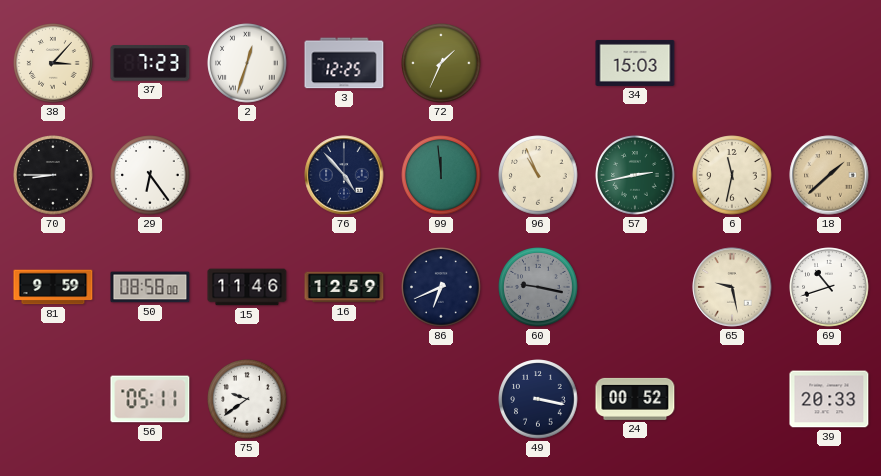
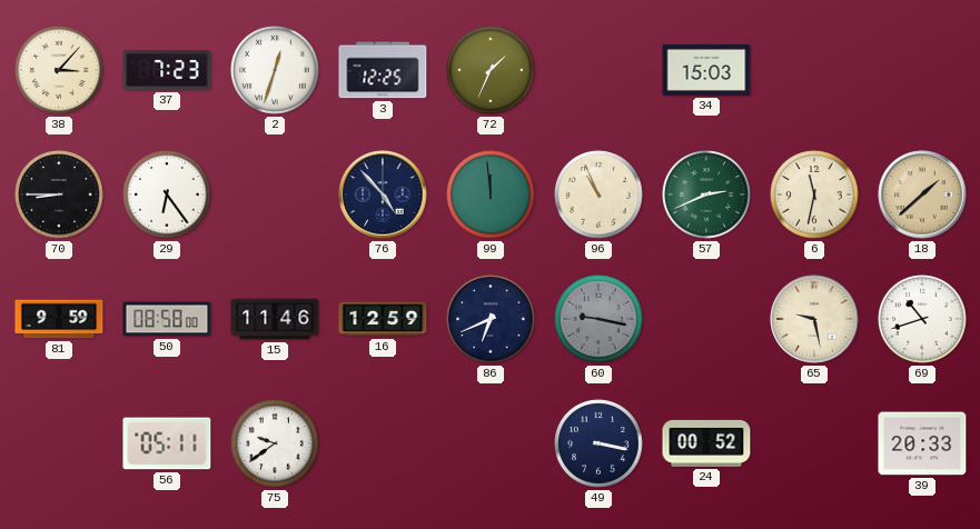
57: 2:43 -> 2:41 (706, 194)
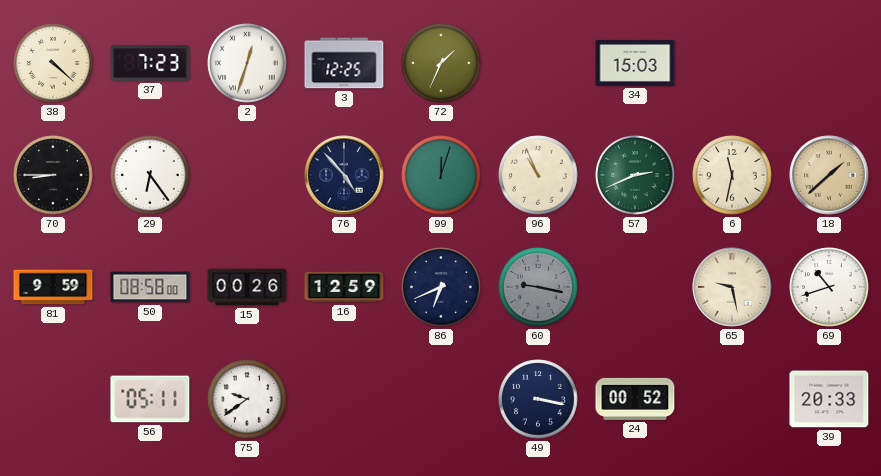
38: 3:07 -> 4:22 (53, 63)
99: 11:59 -> 12:03 (441, 175)
15: 11:46 -> 00:26 (247, 287)
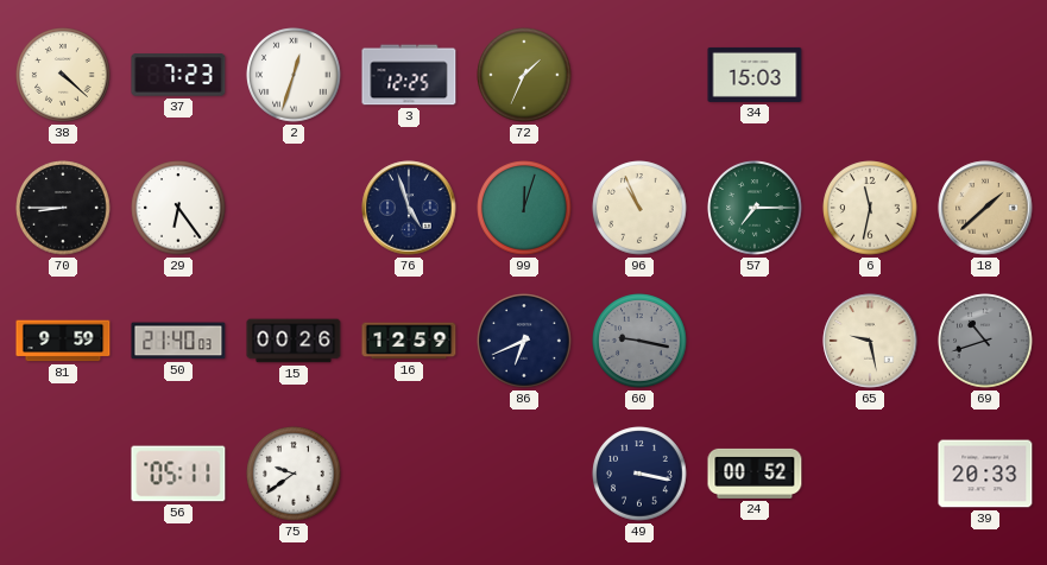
76: 4:53 -> 4:57 (409, 208)
57: 2:41 -> 7:15 (755, 208)
50: 08:58 -> 21:40 (178, 341)
69 dial: white -> grey (985, 341)
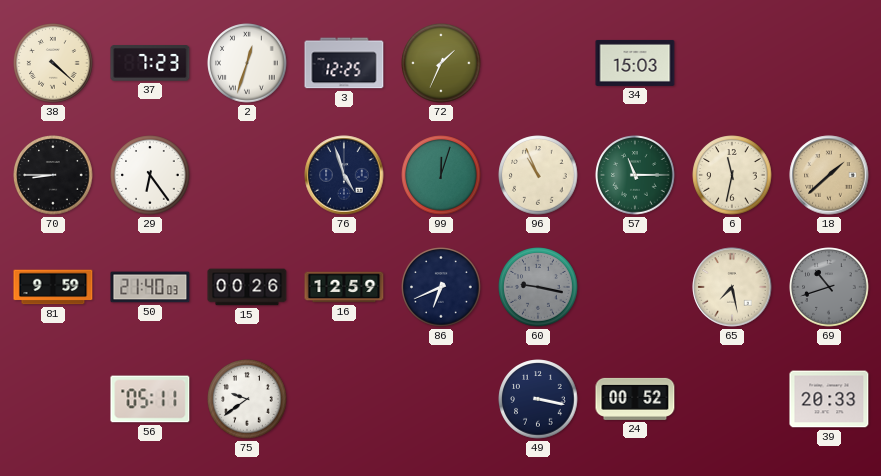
57: 7:15 -> 11:15 (635, 175)
65: 9:28 -> 7:28 (732, 287)
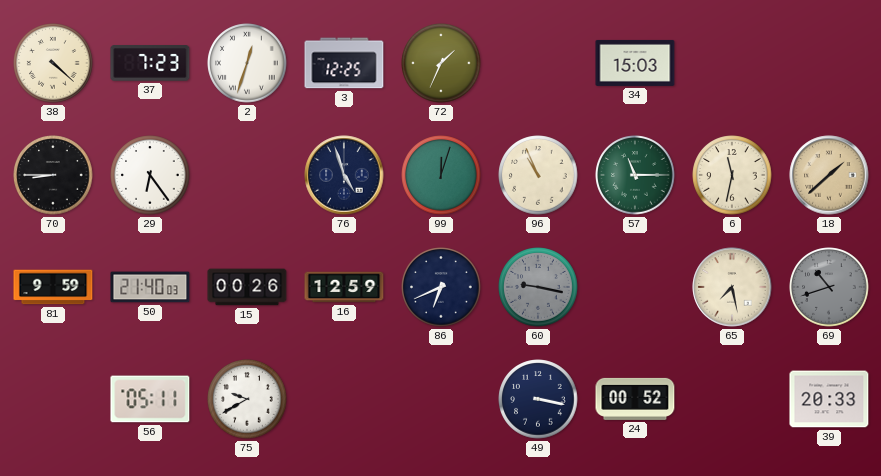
75: 9:39 -> 9:40 (247, 399)
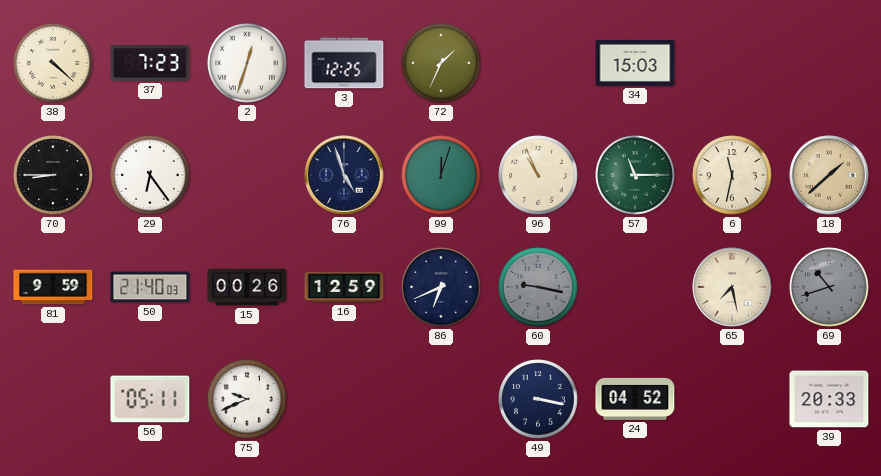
75: 9:40 -> 9:41 (247, 399)
24: 00:52 -> 04:52 (635, 399)
